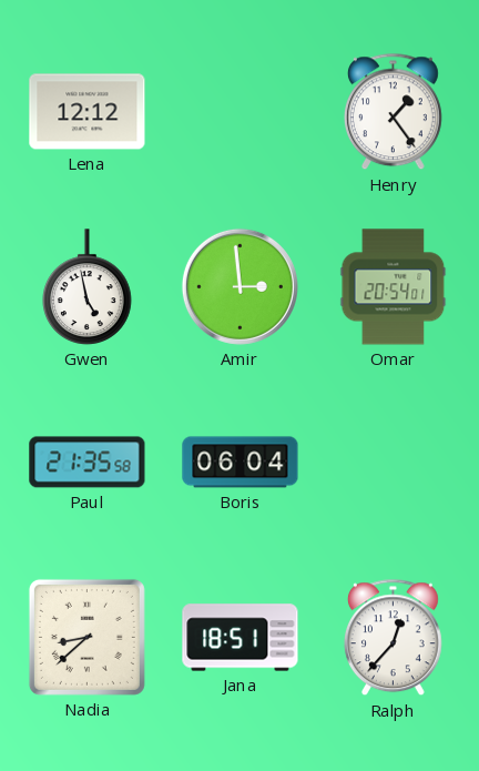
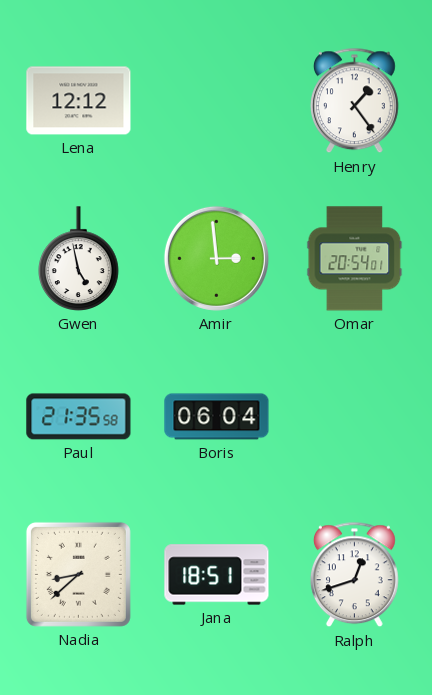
Ralph: 12:37 -> 12:42 (354, 575)
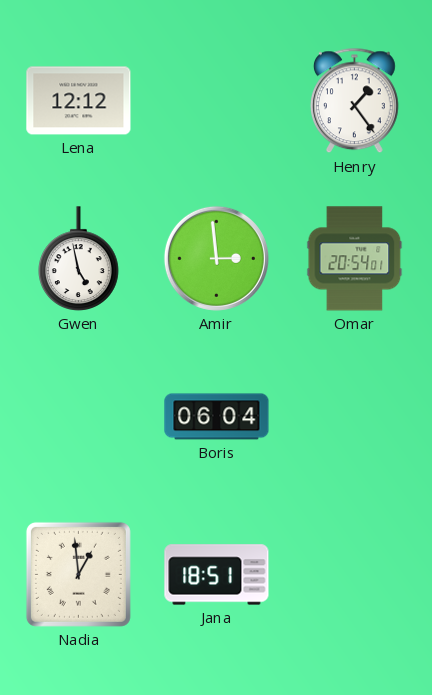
Paul: 21:35 -> none (79, 417)
Nadia: 8:38 -> 12:59 (78, 574)
Ralph: 12:42 -> none (354, 575)
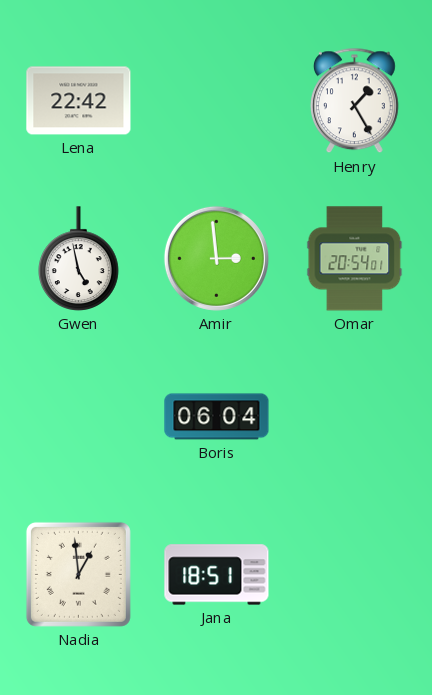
Lena: 12:12 -> 22:42 (79, 101)
Henry: 1:24 -> 1:25 (354, 101)
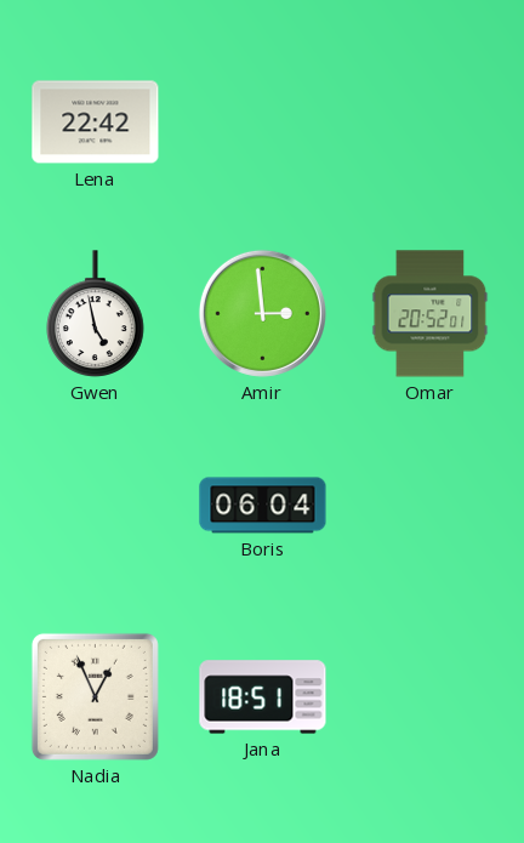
Henry: 1:25 -> none (354, 101)
Omar: 20:54 -> 20:52 (431, 314)
Nadia: 12:59 -> 12:56 (95, 696)
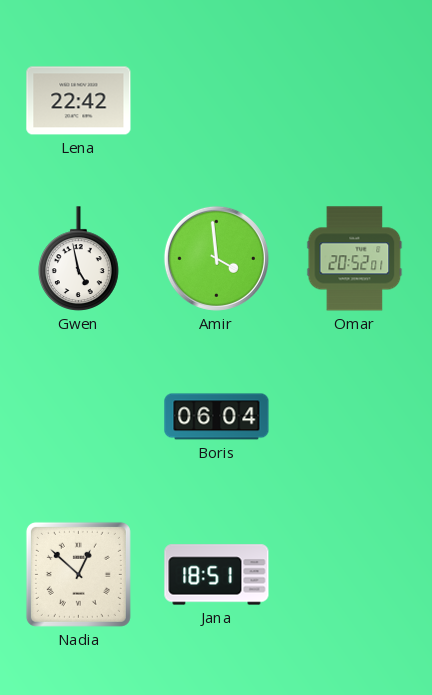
Amir: 2:59 -> 3:59 (216, 258)
Nadia: 12:56 -> 12:52 (78, 574)
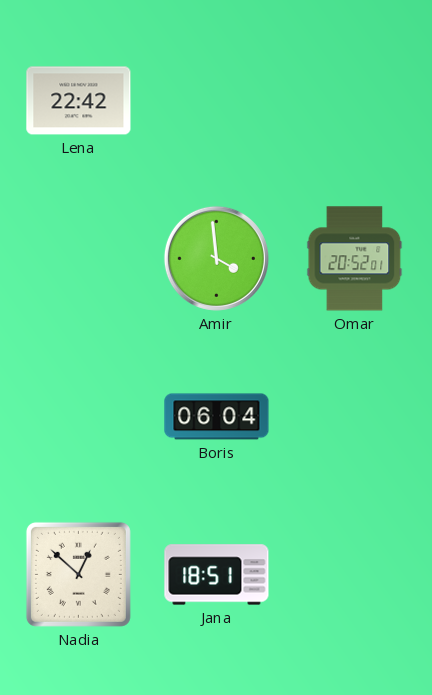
Gwen: 4:58 -> none (79, 259)
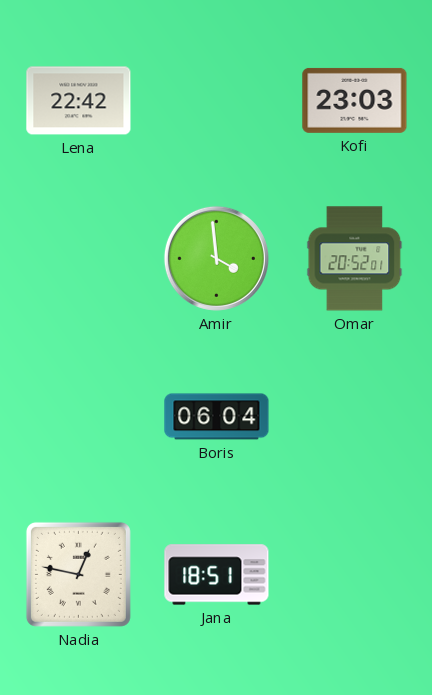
Kofi: none -> 23:03 (355, 100)
Nadia: 12:52 -> 12:47 (78, 574)
